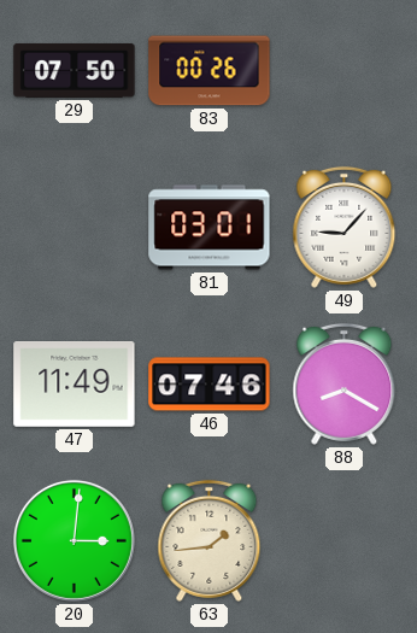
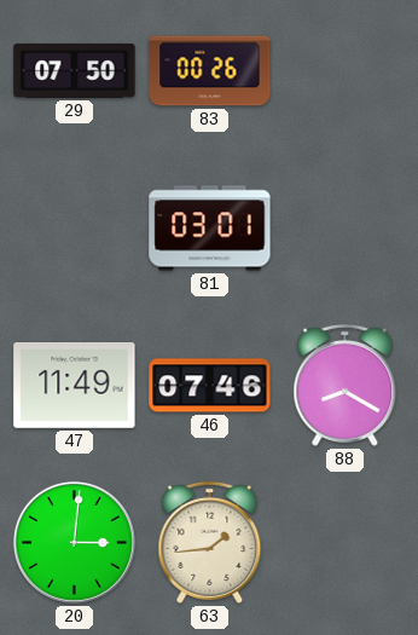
49: 9:07 -> none (345, 227)
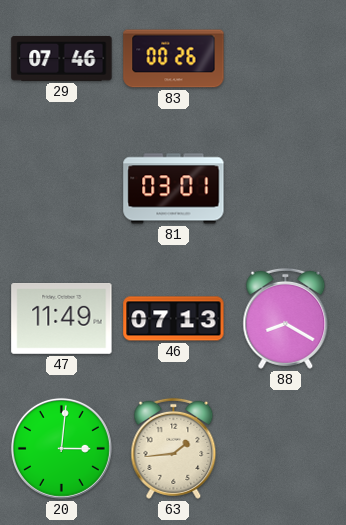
29: 07:50 -> 07:46 (62, 58)
46: 07:46 -> 07:13 (174, 319)
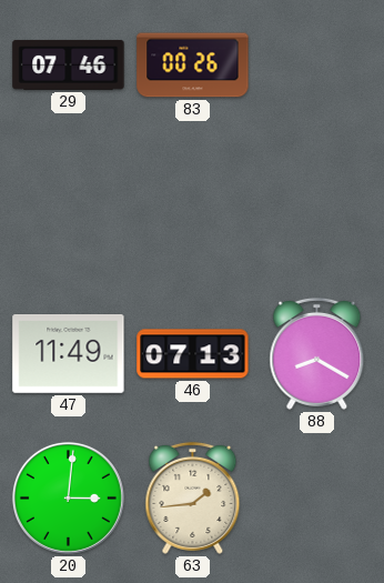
81: 03:01 -> none (174, 189)
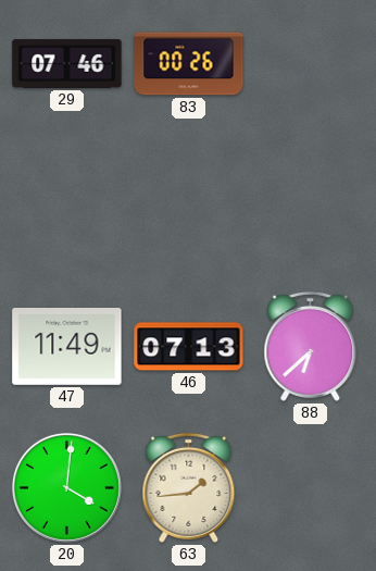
88: 8:20 -> 6:38 (311, 346)
20: 3:01 -> 4:01 (66, 487)
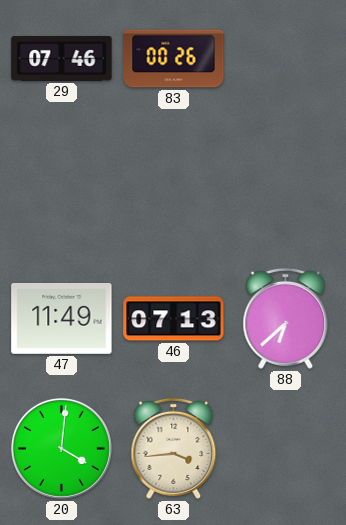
63: 1:44 -> 3:44 (174, 448)
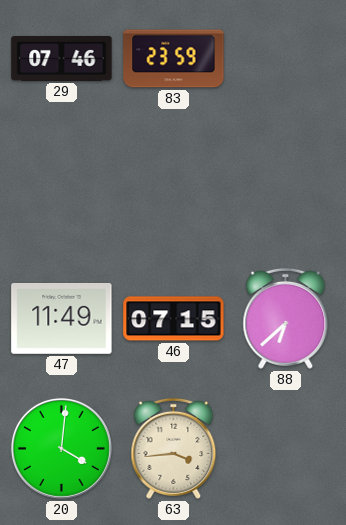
83: 00:26 -> 23:59 (174, 59)
46: 07:13 -> 07:15 (174, 319)
